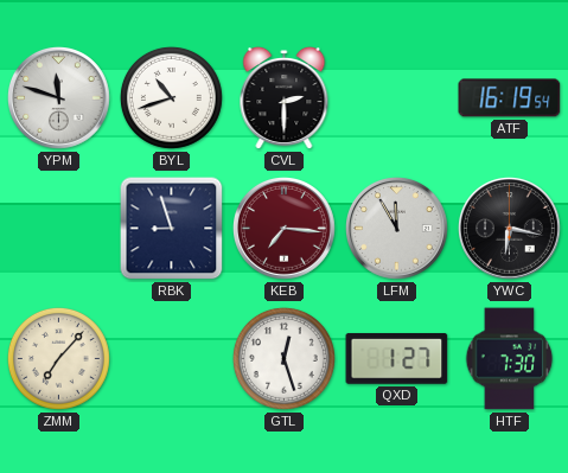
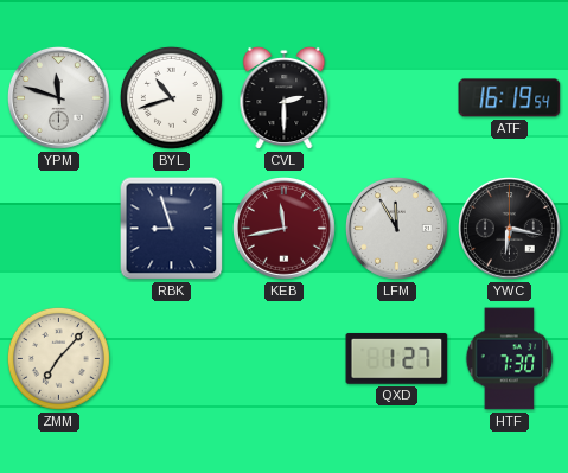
KEB: 7:16 -> 11:43 (285, 229)
GTL: 12:27 -> none (283, 358)
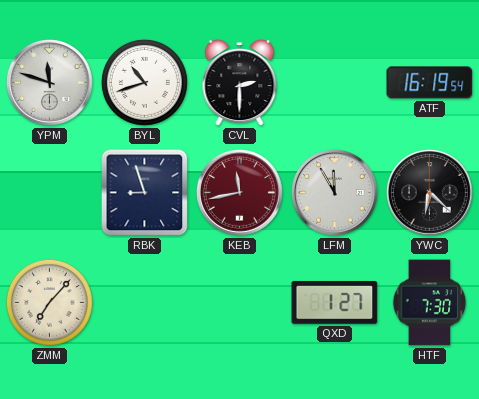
YWC: 6:17 -> 6:22 (430, 193)
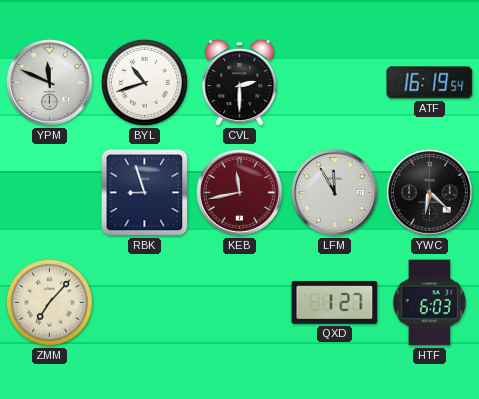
YPM: 11:48 -> 11:49 (50, 83)
HTF: 7:30 -> 6:03 (430, 303)
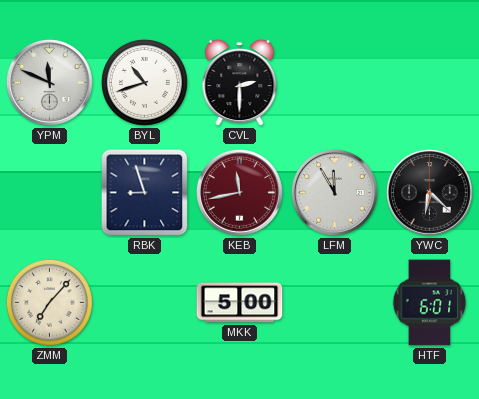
ATF: 16:19 -> none (430, 83)
MKK: none -> 5:00 (240, 303)
QXD: 1:27 -> none (335, 302)
HTF: 6:03 -> 6:01 (430, 303)
